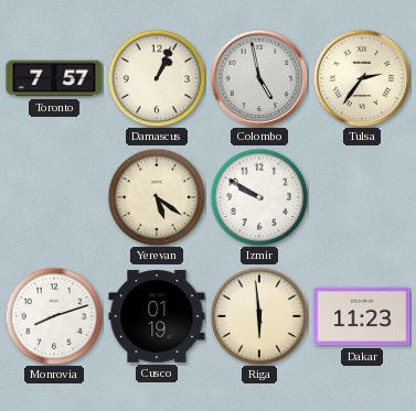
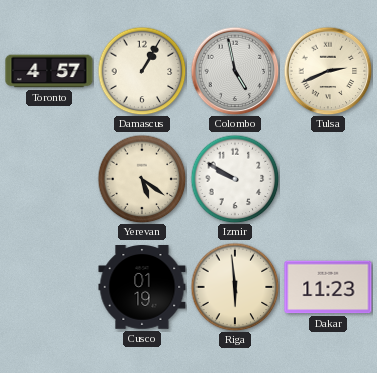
Toronto: 7:57 -> 4:57 (49, 71)
Damascus: 1:04 -> 1:05 (142, 71)
Tulsa: 2:36 -> 2:41 (328, 71)
Monrovia: 8:12 -> none (54, 316)
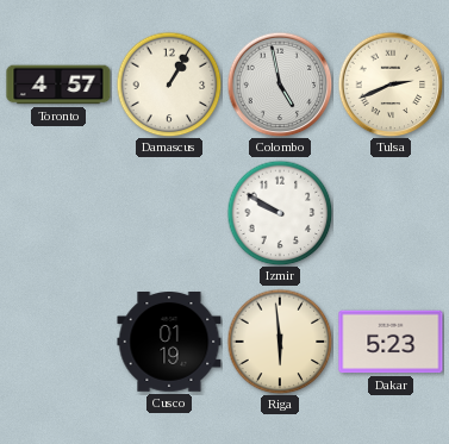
Yerevan: 5:21 -> none (142, 179)
Dakar: 11:23 -> 5:23 (391, 342)
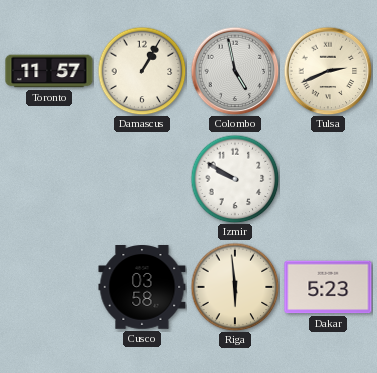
Toronto: 4:57 -> 11:57 (49, 71)
Cusco: 01:19 -> 03:58 (142, 288)
